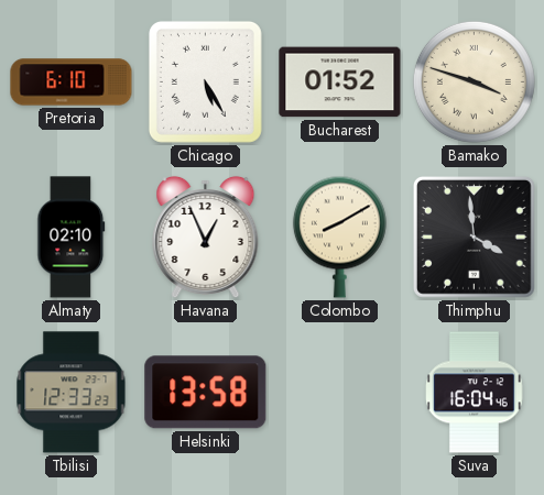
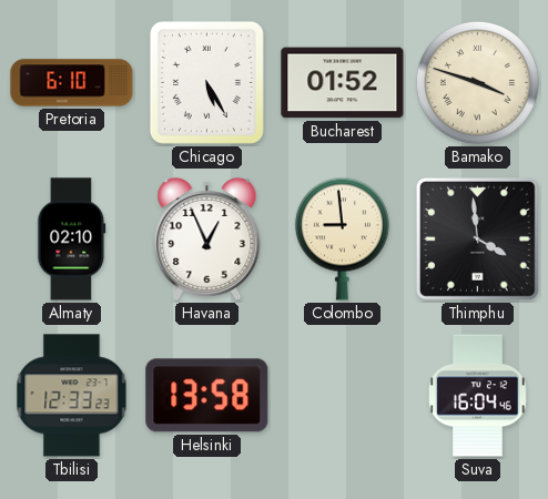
Colombo: 8:10 -> 8:59 (342, 238)
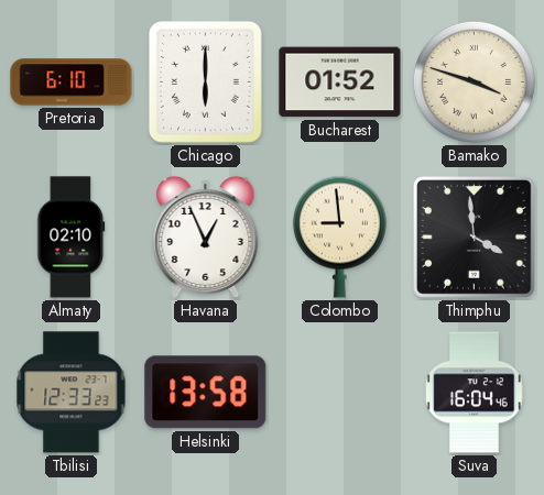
Chicago: 5:25 -> 6:00 (205, 81)
